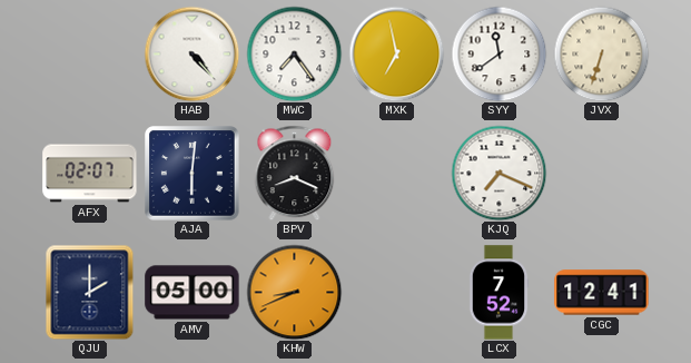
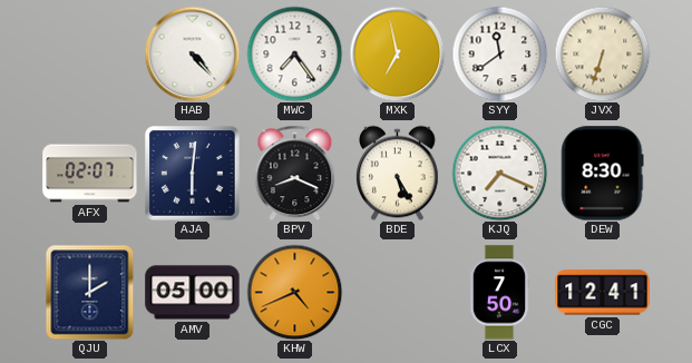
BDE: none -> 5:25 (398, 173)
DEW: none -> 8:30 (603, 174)
KHW: 8:41 -> 4:41 (294, 292)
LCX: 7:52 -> 7:50 (499, 293)
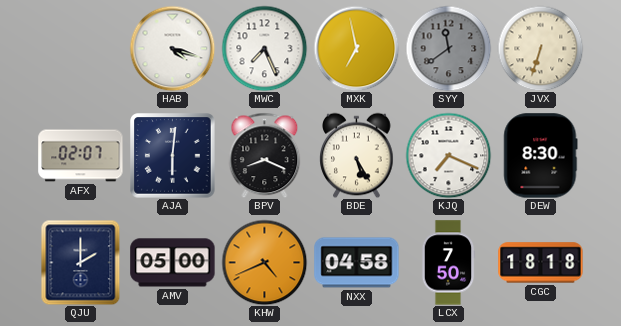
HAB: 4:23 -> 4:18 (172, 48)
MWC: 7:24 -> 7:26 (264, 48)
SYY dial: white -> grey (448, 48)
NXX: none -> 04:58 (357, 263)
CGC: 12:41 -> 18:18 (541, 263)
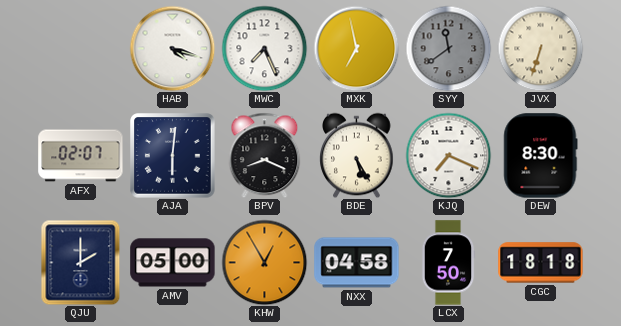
KHW: 4:41 -> 12:55 (264, 262)
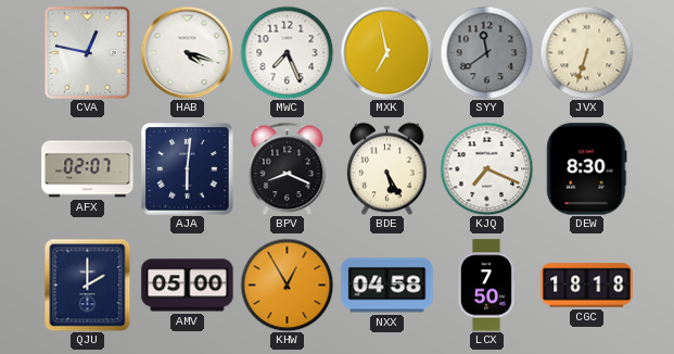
CVA: none -> 12:47 (87, 52)
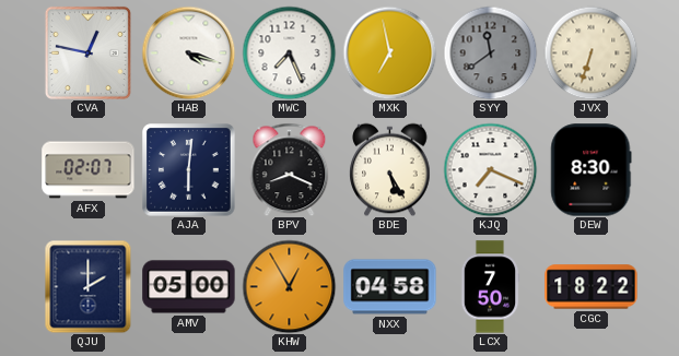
CGC: 18:18 -> 18:22 (592, 287)
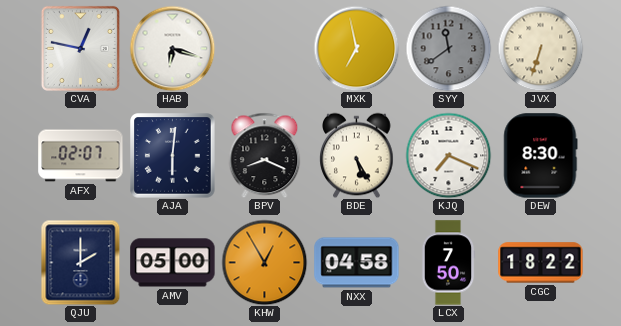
HAB: 4:18 -> 6:18 (172, 48)
MWC: 7:26 -> none (289, 52)
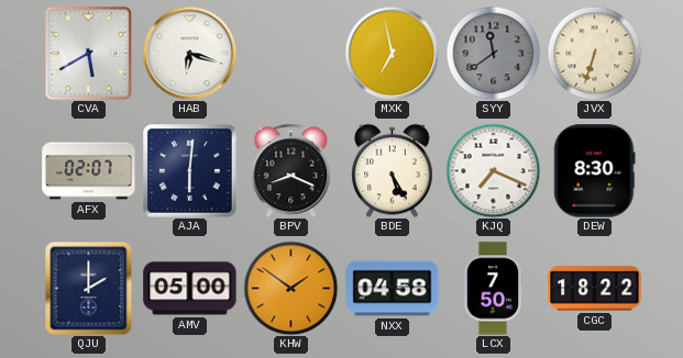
CVA: 12:47 -> 5:40 (88, 53)
KHW: 12:55 -> 1:51 (290, 288)
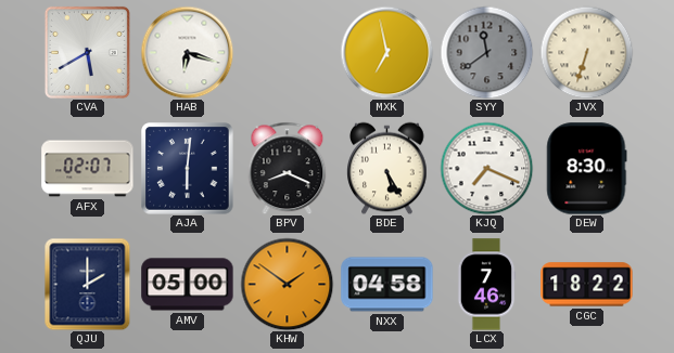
LCX: 7:50 -> 7:46 (486, 285)
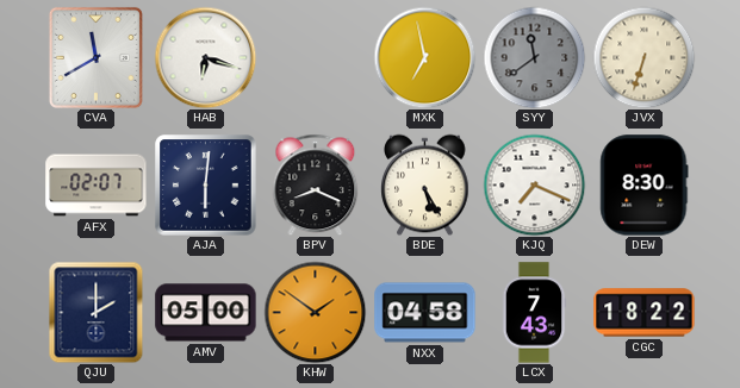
CVA: 5:40 -> 11:40 (95, 57)
LCX: 7:46 -> 7:43 (534, 313)
